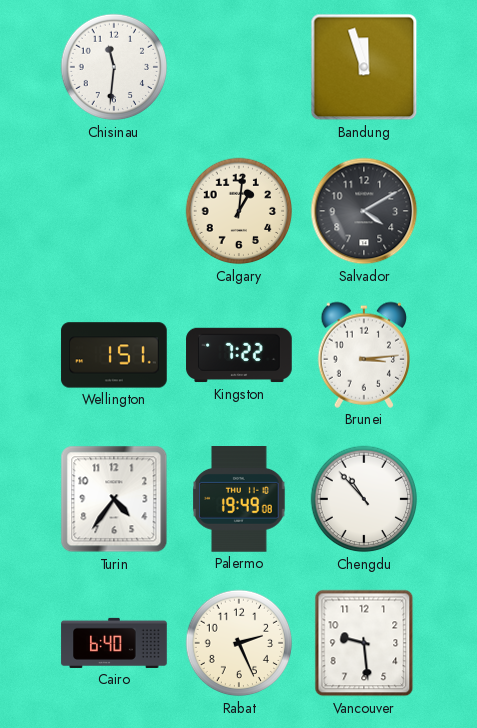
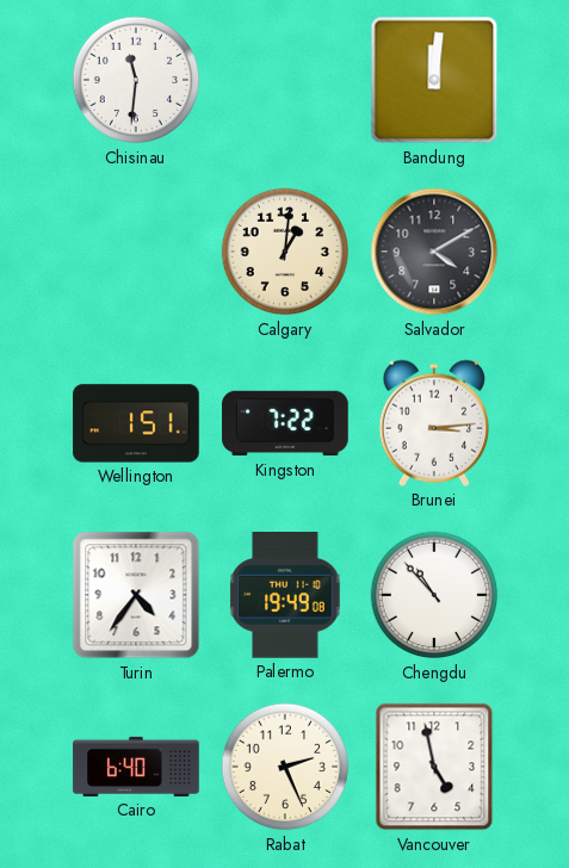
Bandung: 11:57 -> 12:01 (434, 80)
Vancouver: 9:29 -> 4:58 (434, 767)
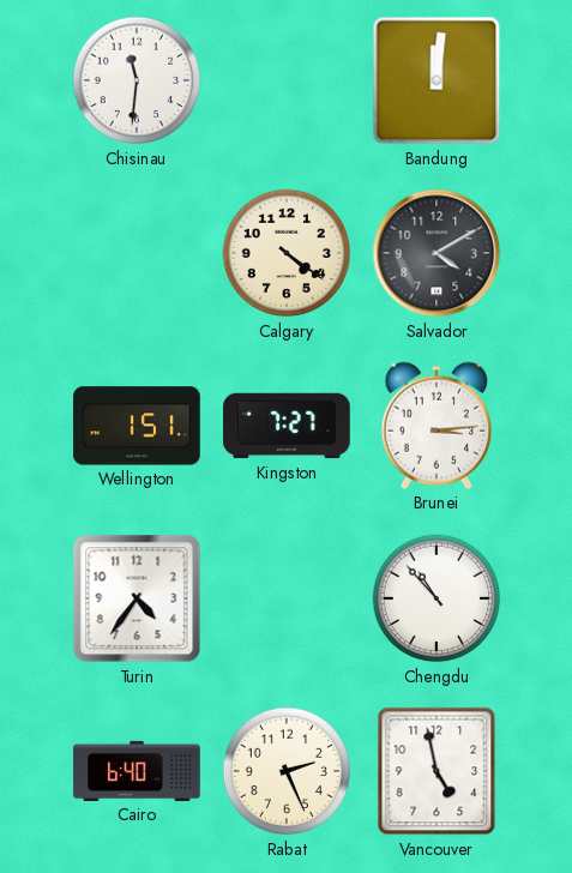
Calgary: 1:01 -> 4:21 (287, 253)
Kingston: 7:22 -> 7:27 (287, 426)
Palermo: 19:49 -> none (285, 595)
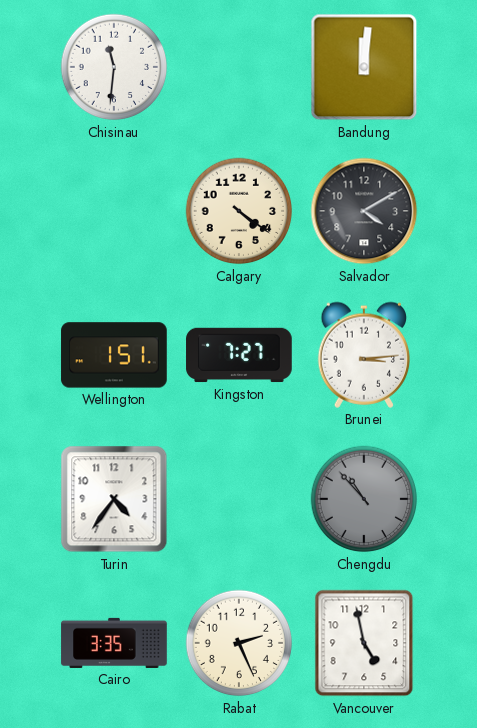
Chengdu dial: white -> grey (364, 499)
Cairo: 6:40 -> 3:35 (114, 643)
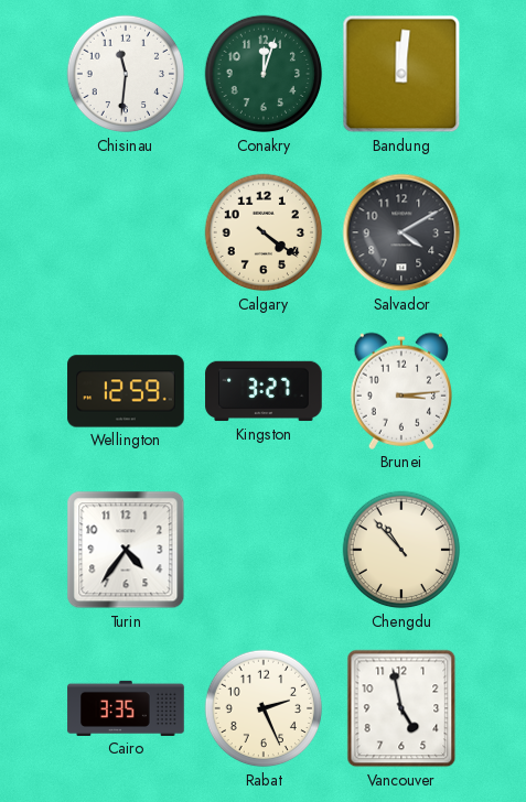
Conakry: none -> 12:03 (264, 74)
Wellington: 1:51 -> 12:59 (126, 391)
Kingston: 7:27 -> 3:27 (264, 391)
Chengdu dial: grey -> cream (401, 550)
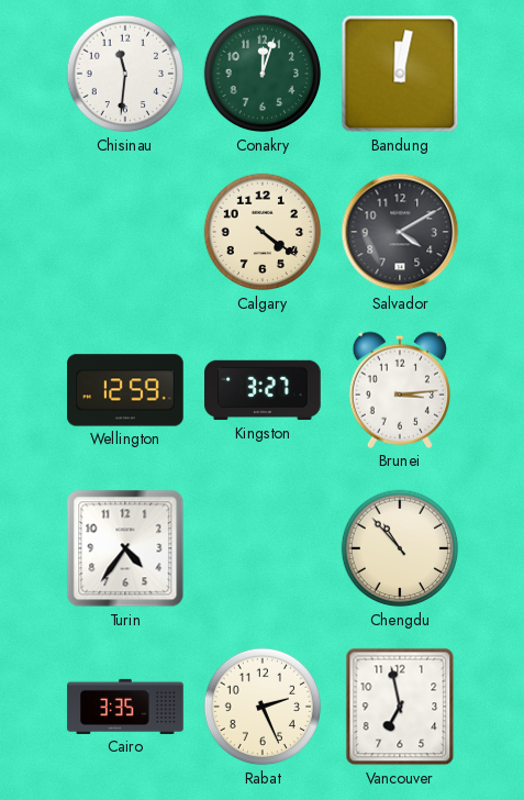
Bandung: 12:01 -> 12:02 (400, 74)
Vancouver: 4:58 -> 6:58 (400, 707)
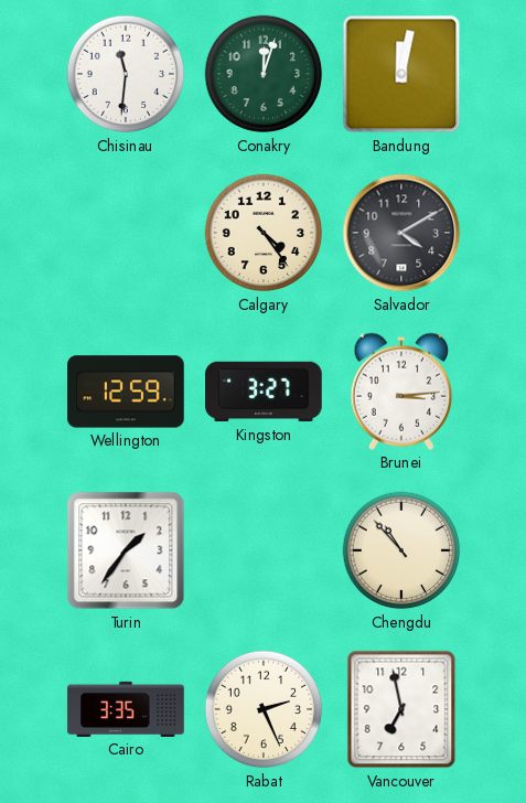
Calgary: 4:21 -> 4:24 (264, 233)
Turin: 4:36 -> 1:36 (126, 550)
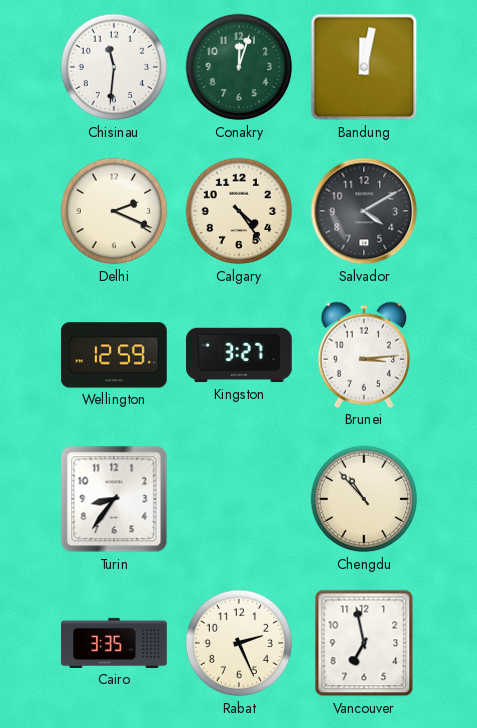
Delhi: none -> 2:19 (114, 211)
Turin: 1:36 -> 8:36 (114, 499)
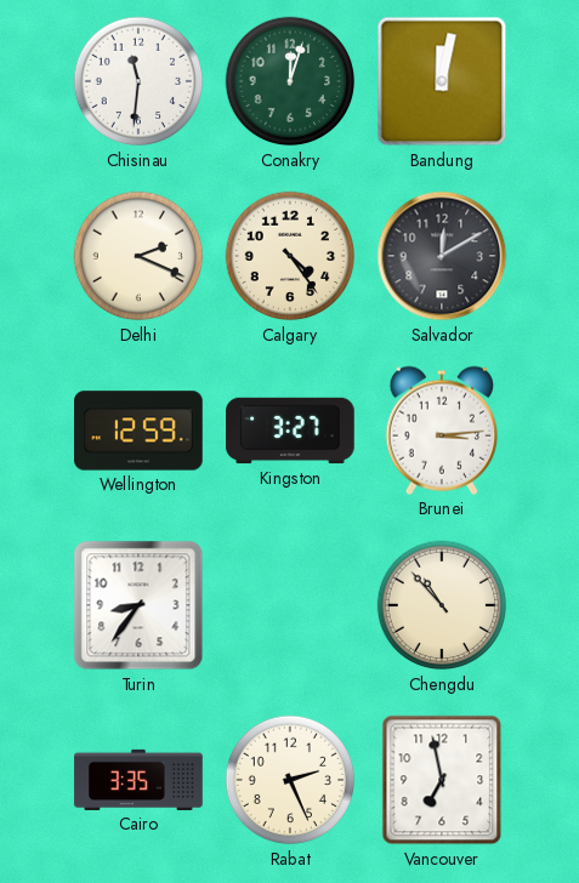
Salvador: 4:10 -> 12:10 (442, 256)
